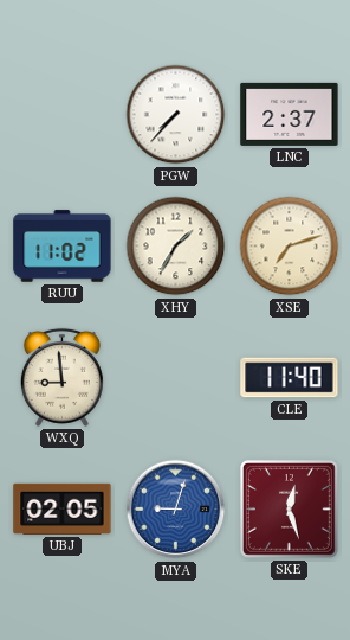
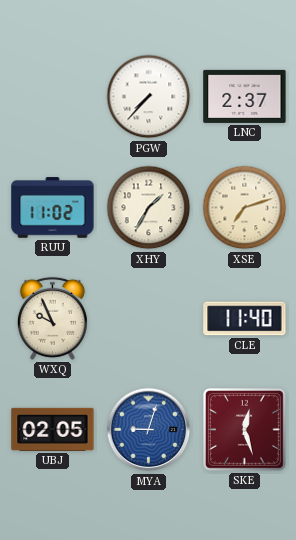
WXQ: 8:59 -> 9:56 (52, 318)
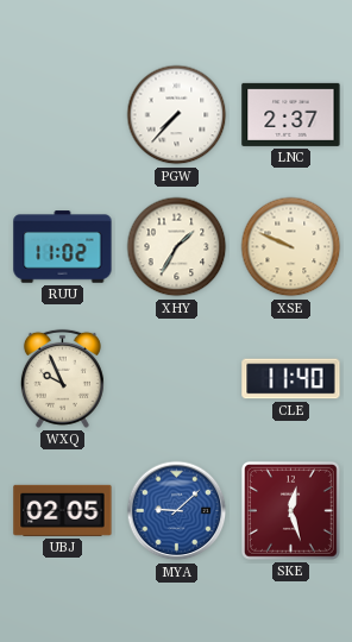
XSE: 7:12 -> 9:49 (291, 247)
MYA: 9:03 -> 9:08 (177, 511)
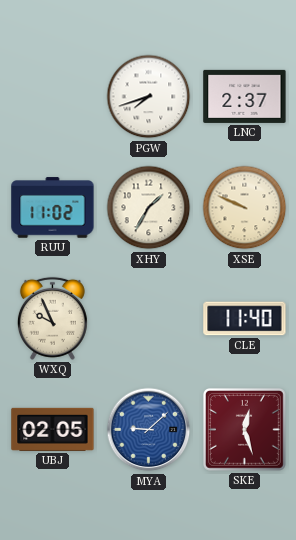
PGW: 7:37 -> 7:42 (149, 97)
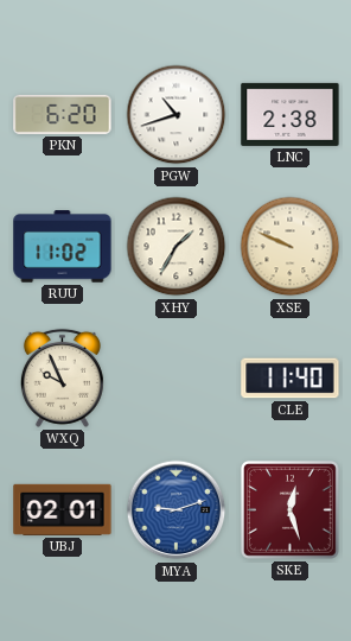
PKN: none -> 6:20 (63, 114)
PGW: 7:42 -> 10:42 (177, 115)
LNC: 2:37 -> 2:38 (291, 114)
UBJ: 02:05 -> 02:01 (63, 509)
MYA: 9:08 -> 9:12 (177, 510)
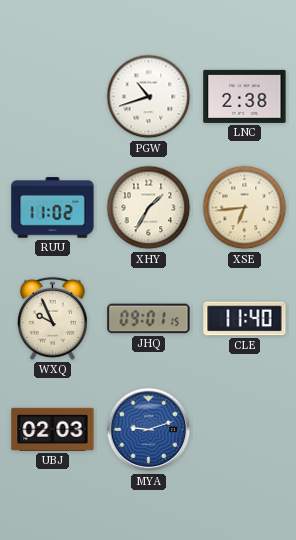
PKN: 6:20 -> none (63, 114)
XSE: 9:49 -> 6:44 (245, 208)
JHQ: none -> 09:01 (149, 319)
UBJ: 02:01 -> 02:03 (53, 429)
SKE: 12:27 -> none (289, 509)
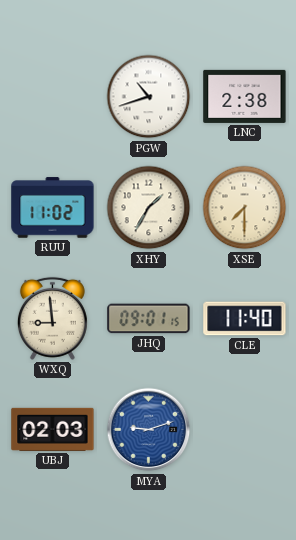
XSE: 6:44 -> 7:30 (245, 208)
WXQ: 9:56 -> 8:59 (52, 318)
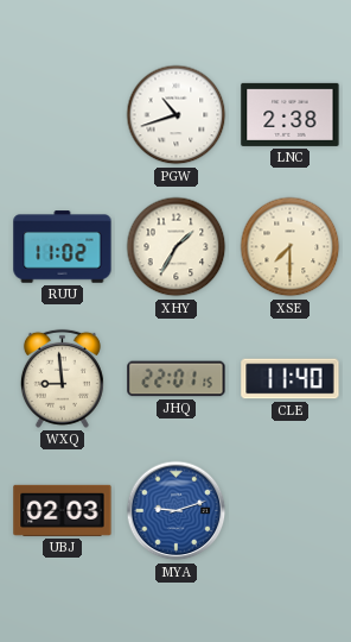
JHQ: 09:01 -> 22:01 (177, 379)
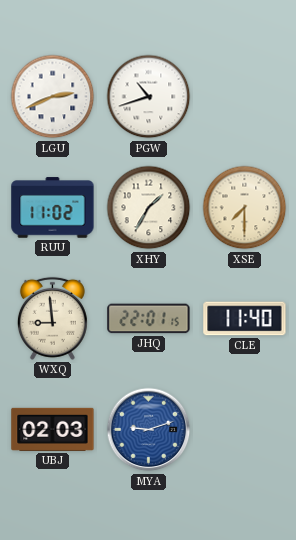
LGU: none -> 2:41 (53, 97)
LNC: 2:38 -> none (291, 114)
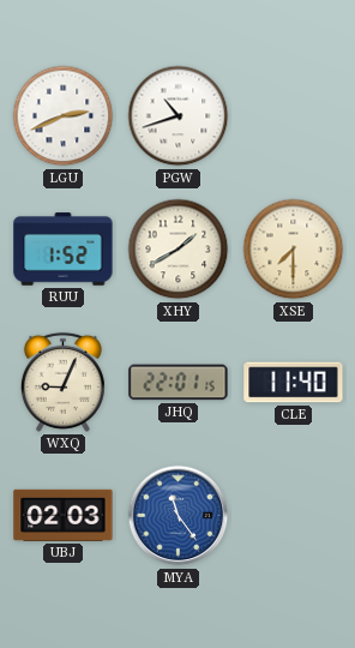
RUU: 11:02 -> 1:52 (64, 250)
XHY: 1:35 -> 1:40 (179, 250)
WXQ: 8:59 -> 9:04 (62, 382)
MYA: 9:12 -> 11:24 (179, 516)
